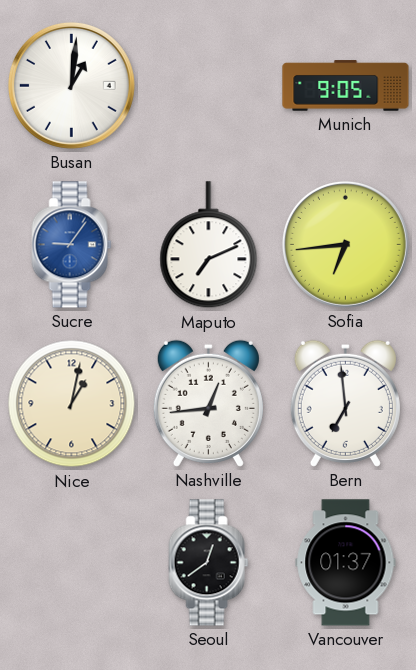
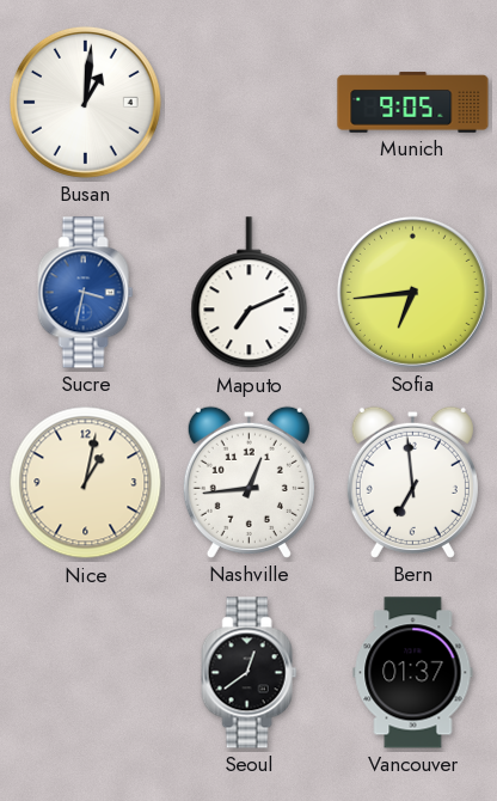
Sucre: 9:06 -> 3:32 (86, 293)
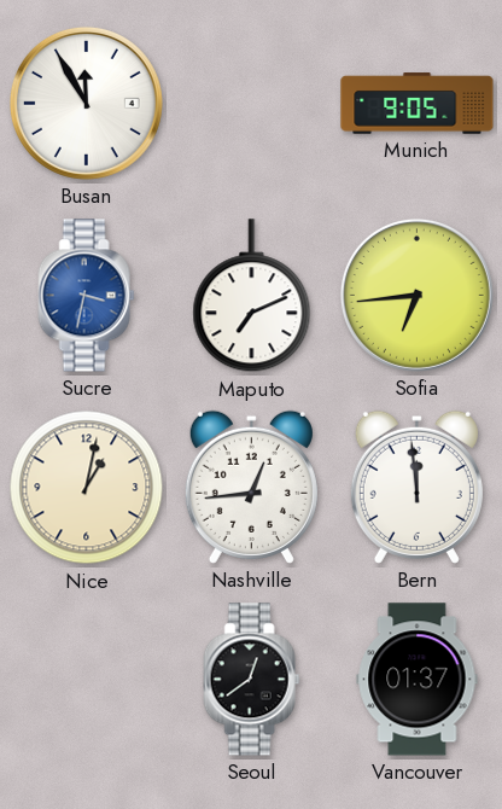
Busan: 1:01 -> 11:55 (86, 103)
Bern: 6:59 -> 11:59 (416, 487)
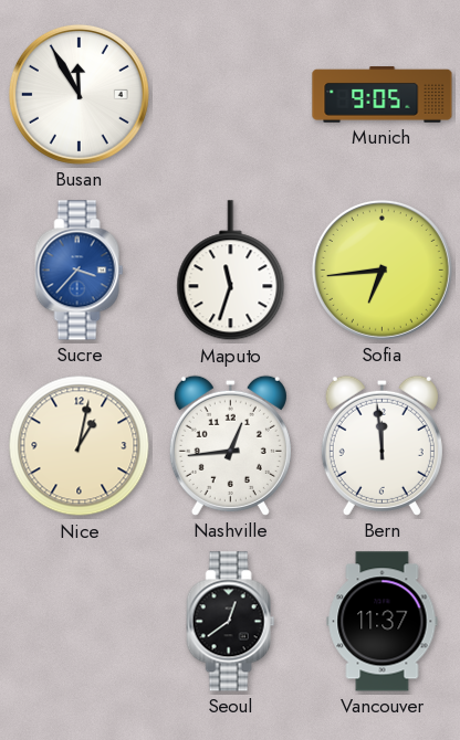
Sucre: 3:32 -> 3:37 (80, 271)
Maputo: 7:11 -> 11:33 (231, 271)
Vancouver: 01:37 -> 11:37 (383, 622)
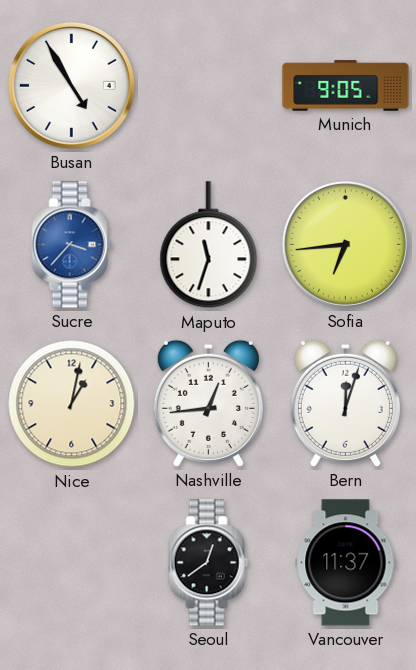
Busan: 11:55 -> 4:55 (71, 85)
Bern: 11:59 -> 12:03 (345, 403)
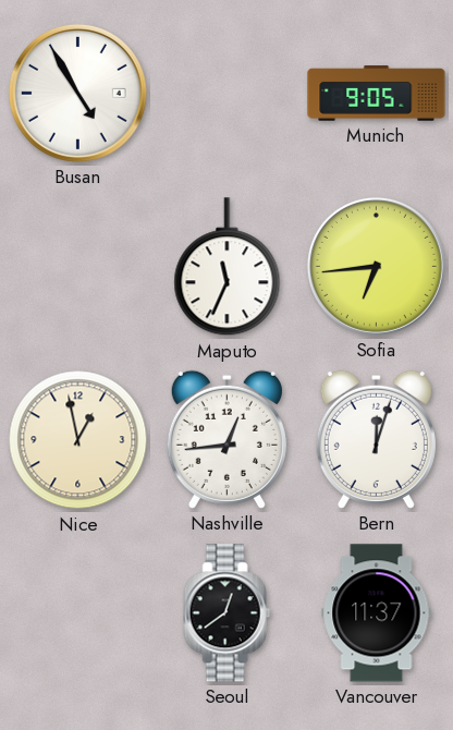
Sucre: 3:37 -> none (72, 245)
Maputo: 11:33 -> 11:34 (228, 267)
Nice: 1:02 -> 12:58 (78, 440)
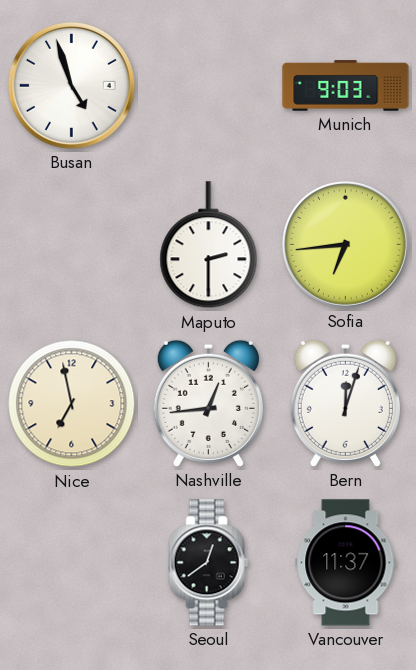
Busan: 4:55 -> 4:57 (71, 85)
Munich: 9:05 -> 9:03 (346, 86)
Maputo: 11:34 -> 2:30 (209, 245)
Nice: 12:58 -> 6:58 (72, 404)
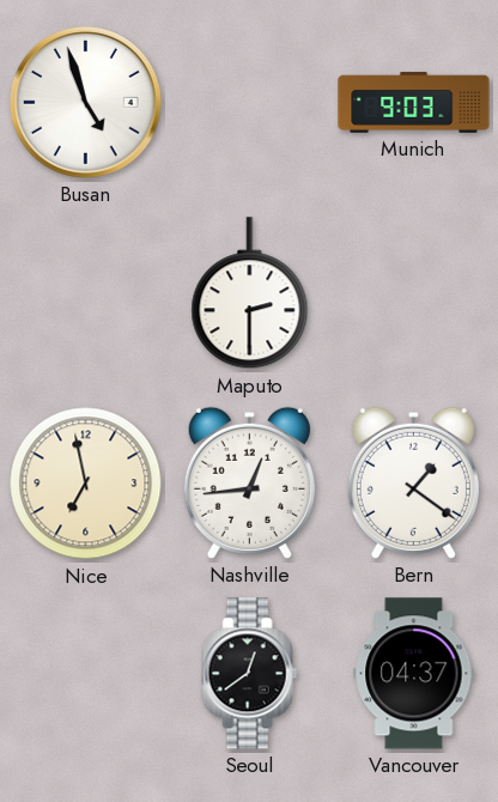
Sofia: 6:44 -> none (345, 244)
Bern: 12:03 -> 1:21 (413, 482)
Vancouver: 11:37 -> 04:37 (414, 674)
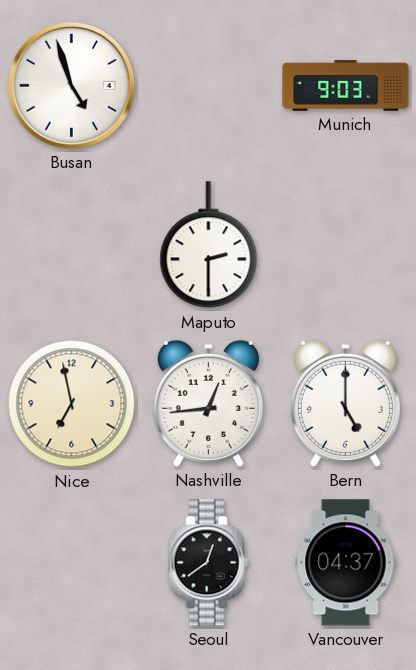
Bern: 1:21 -> 5:00 (345, 403)
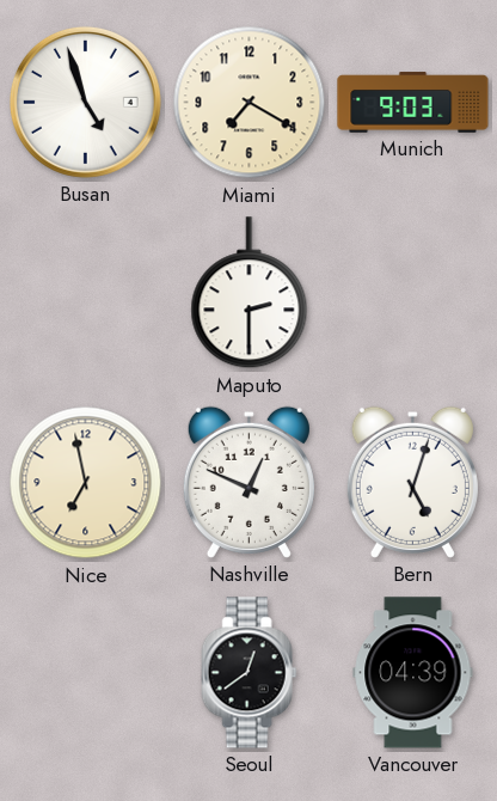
Miami: none -> 7:20 (250, 103)
Nashville: 12:44 -> 12:49 (249, 482)
Bern: 5:00 -> 5:03 (412, 482)
Vancouver: 04:37 -> 04:39 (413, 673)
